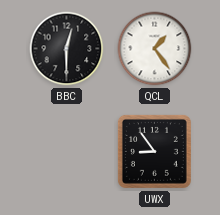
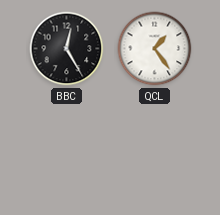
BBC: 12:30 -> 12:25 (67, 49)
UWX: 8:54 -> none (154, 151)
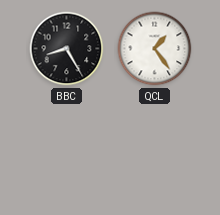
BBC: 12:25 -> 8:25 (67, 49)
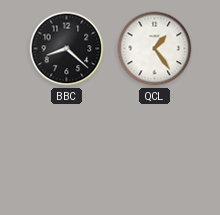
BBC: 8:25 -> 8:22 (67, 49)
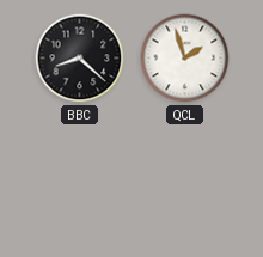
QCL: 1:24 -> 1:57 (185, 59)
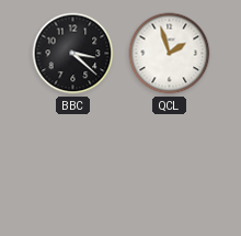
BBC: 8:22 -> 3:22 (73, 54)
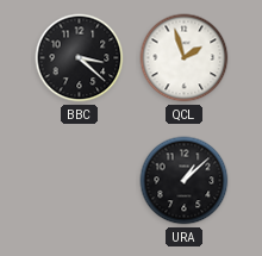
URA: none -> 1:08 (185, 181)
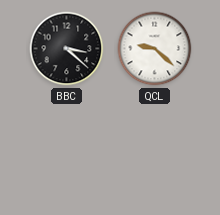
QCL: 1:57 -> 9:22 (155, 49)
URA: 1:08 -> none (185, 181)
